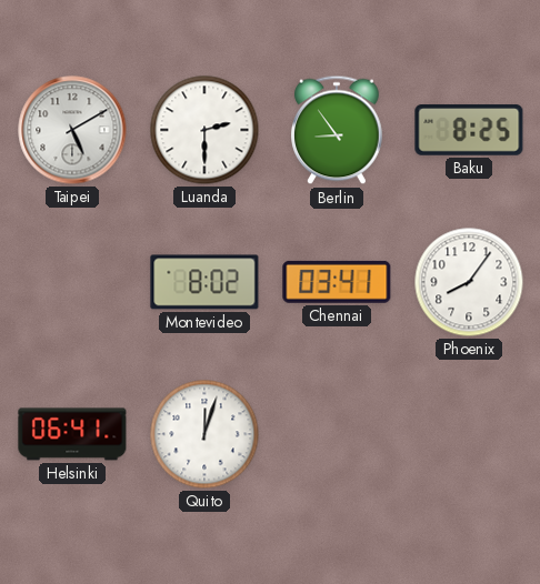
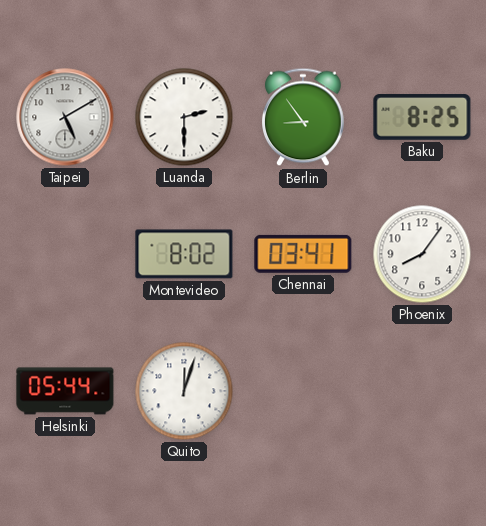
Helsinki: 06:41 -> 05:44 (65, 391)
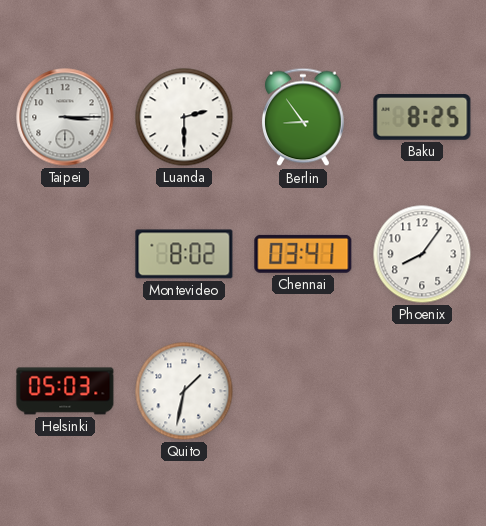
Taipei: 5:10 -> 3:15 (65, 117)
Helsinki: 05:44 -> 05:03 (65, 391)
Quito: 12:03 -> 1:32 (184, 391)
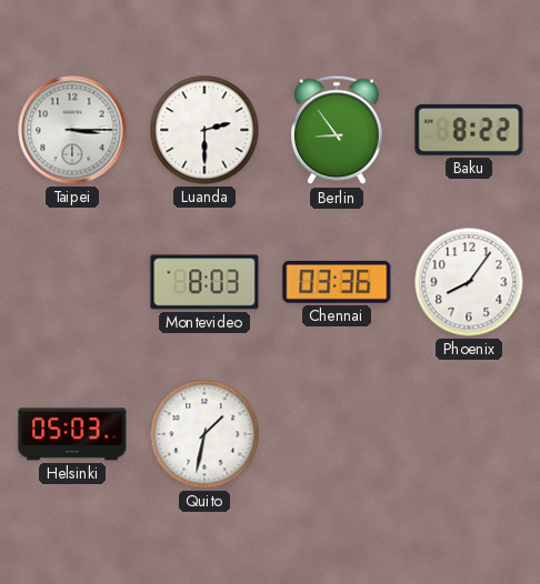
Baku: 8:25 -> 8:22 (469, 130)
Montevideo: 8:02 -> 8:03 (204, 282)
Chennai: 03:41 -> 03:36 (337, 282)
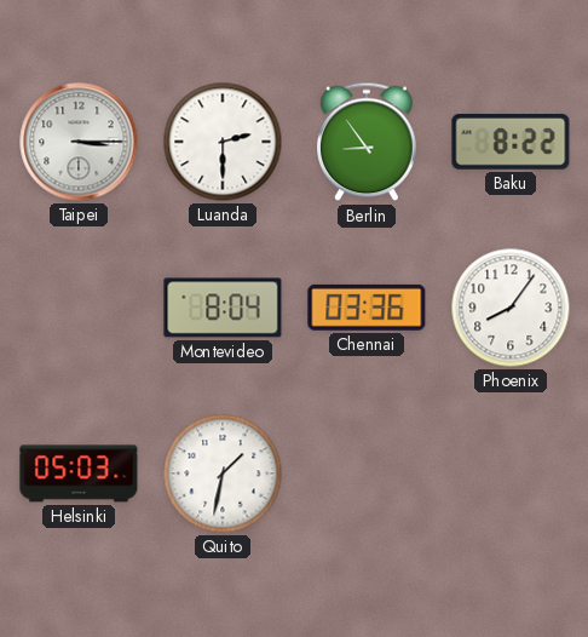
Montevideo: 8:03 -> 8:04 (223, 308)
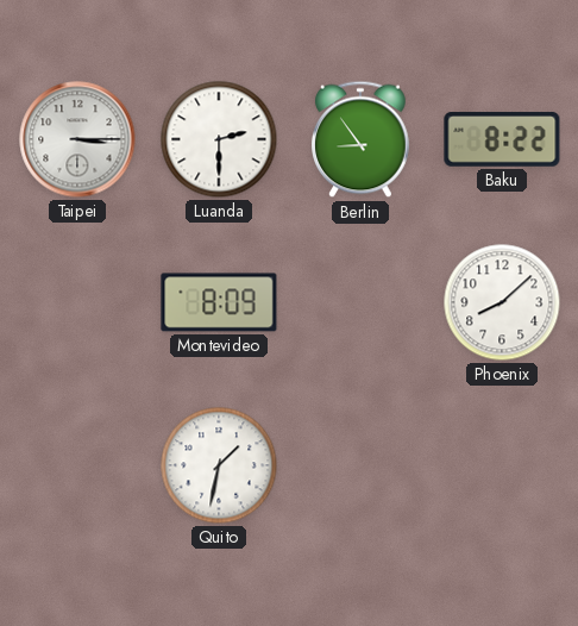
Montevideo: 8:04 -> 8:09 (219, 302)
Chennai: 03:36 -> none (367, 308)
Phoenix: 8:06 -> 8:08 (502, 302)
Helsinki: 05:03 -> none (79, 474)
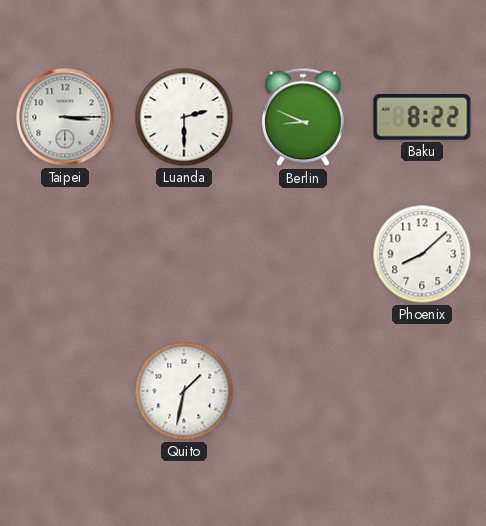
Berlin: 8:54 -> 8:49 (303, 117)
Montevideo: 8:09 -> none (219, 302)
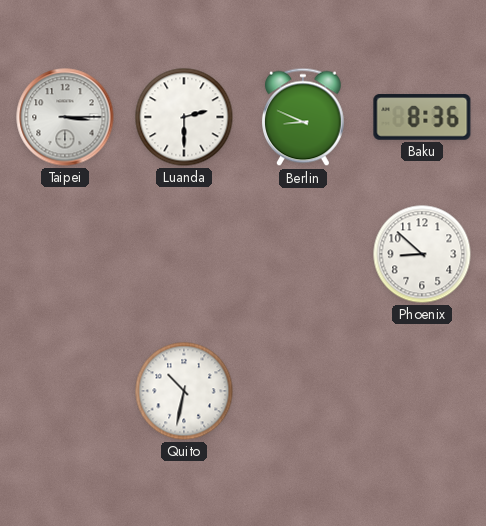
Baku: 8:22 -> 8:36 (422, 117)
Phoenix: 8:08 -> 8:52 (422, 254)
Quito: 1:32 -> 10:32 (184, 391)
